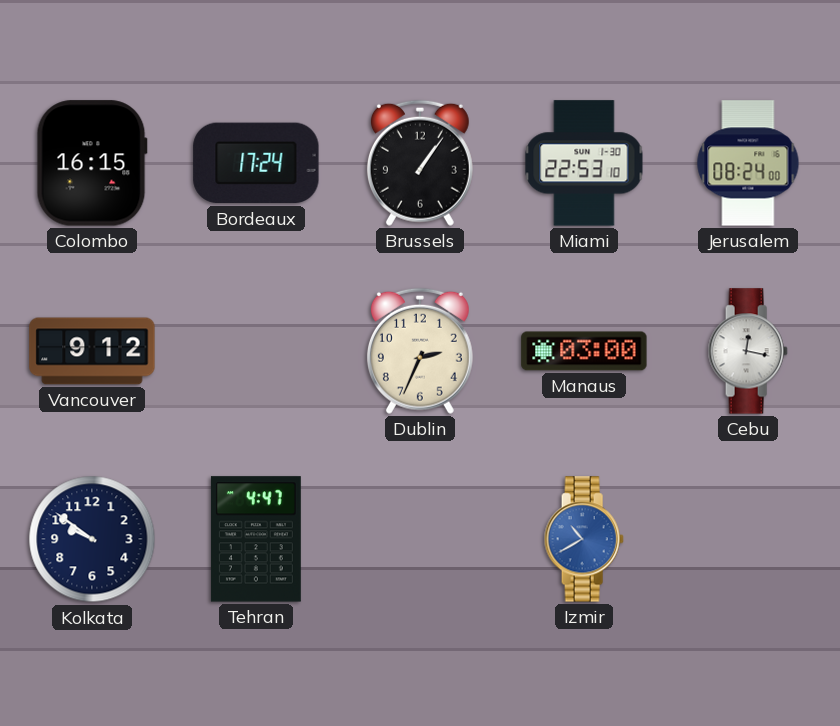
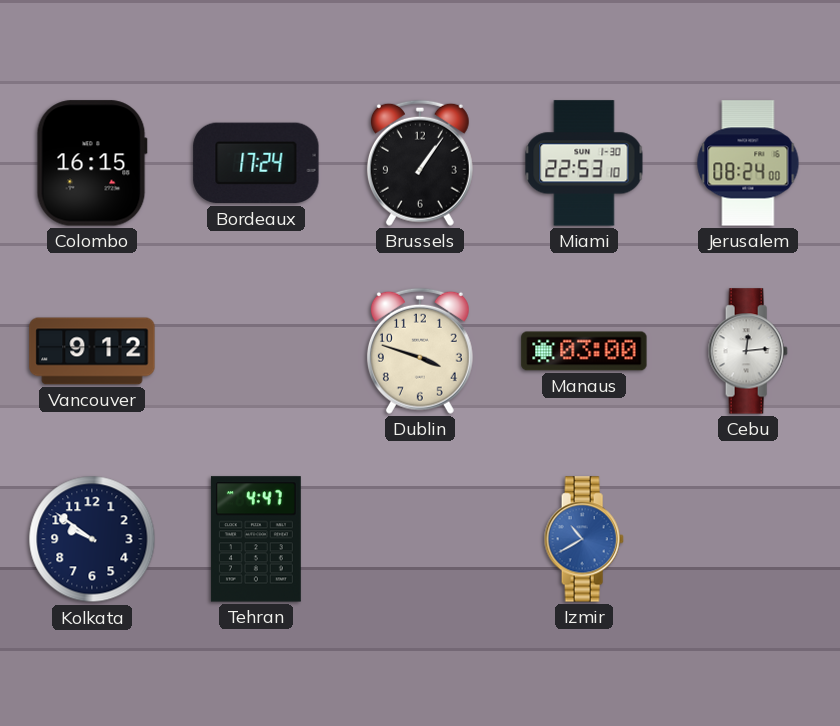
Dublin: 2:34 -> 3:48 (420, 351)
Cebu: 12:17 -> 12:14 (748, 351)
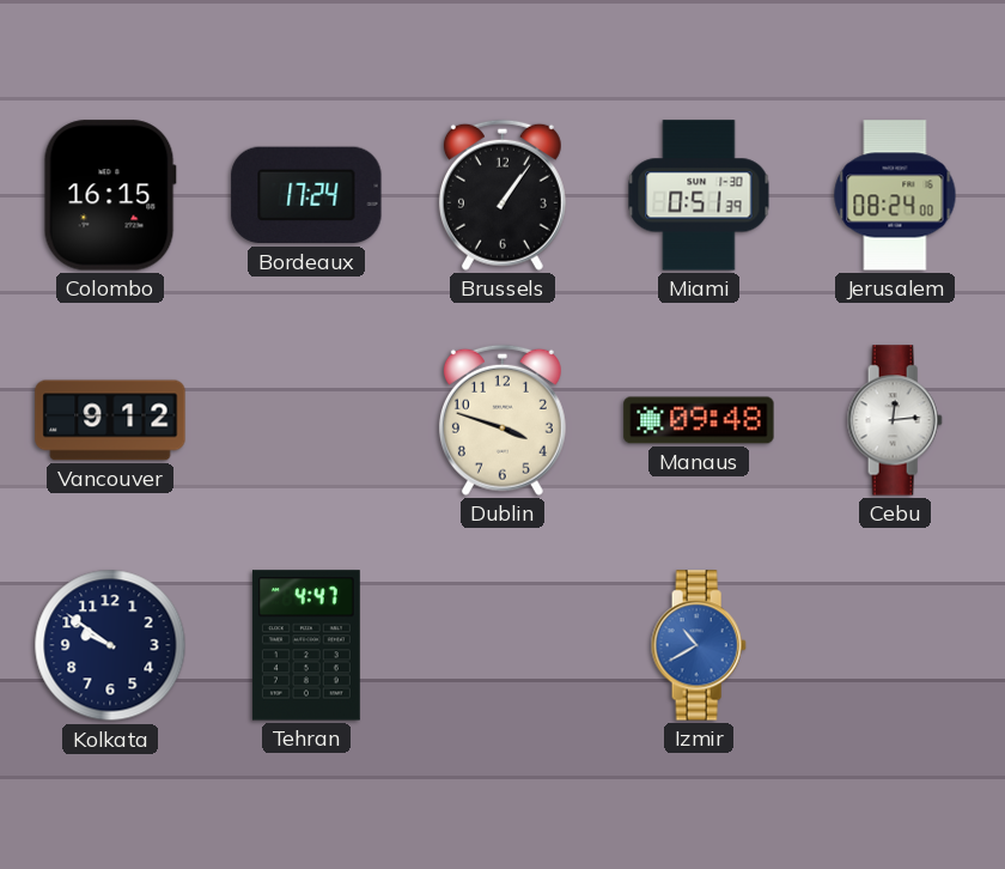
Miami: 22:53 -> 0:51 (699, 195)
Manaus: 03:00 -> 09:48 (699, 420)
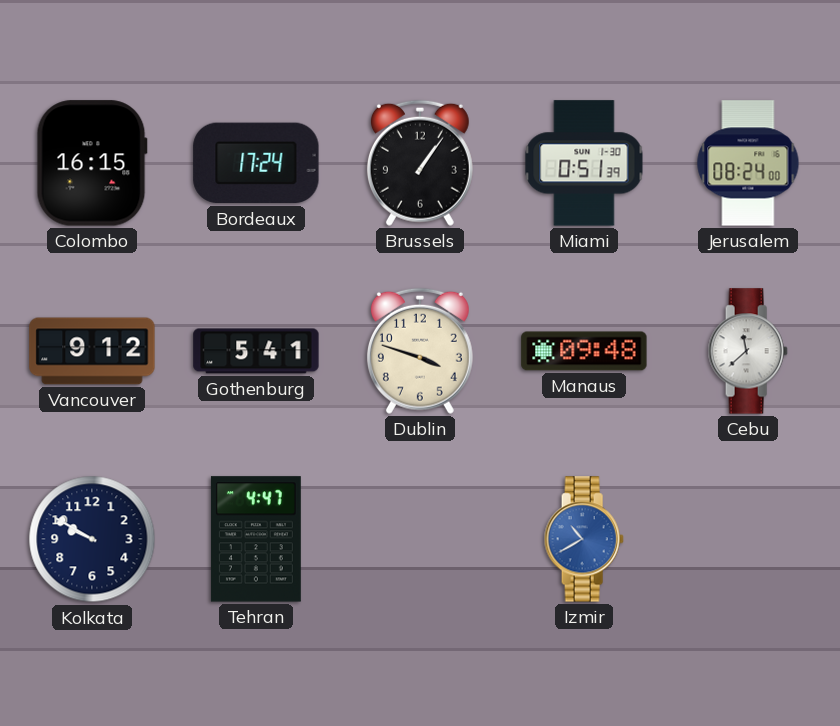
Gothenburg: none -> 5:41 (256, 351)
Cebu: 12:14 -> 11:38 (748, 351)
Kolkata: 9:51 -> 9:50 (92, 539)
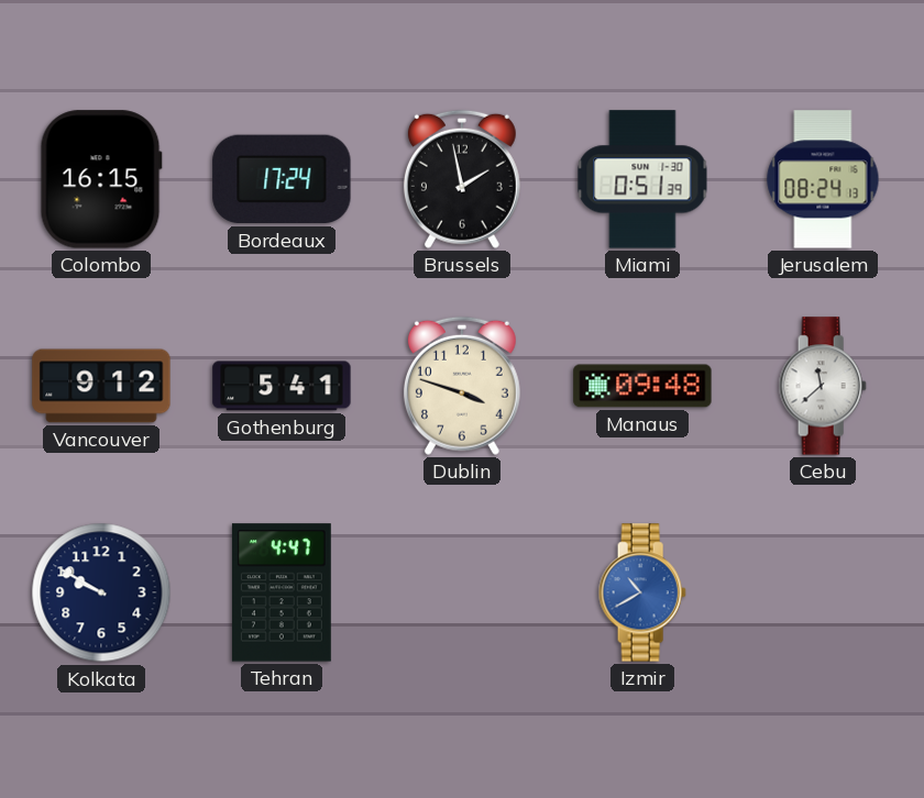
Brussels: 1:06 -> 1:58 (462, 179)
Jerusalem: 08:24:00 -> 08:24:13 (823, 179)
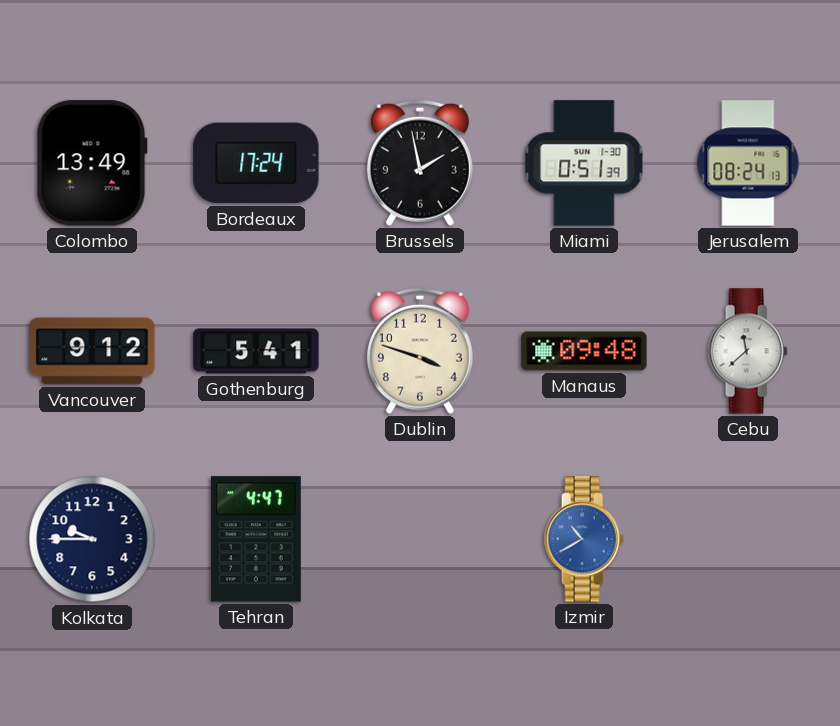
Colombo: 16:15 -> 13:49 (92, 163)
Kolkata: 9:50 -> 9:45 (92, 539)
